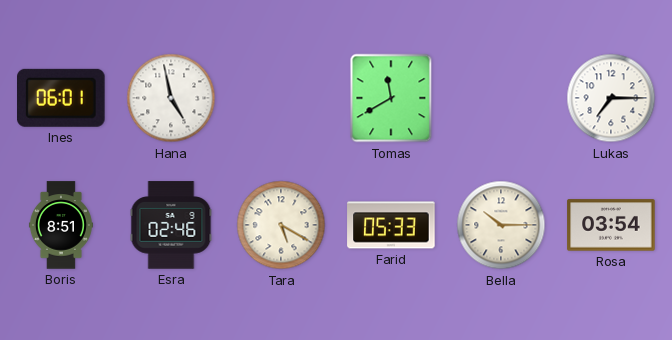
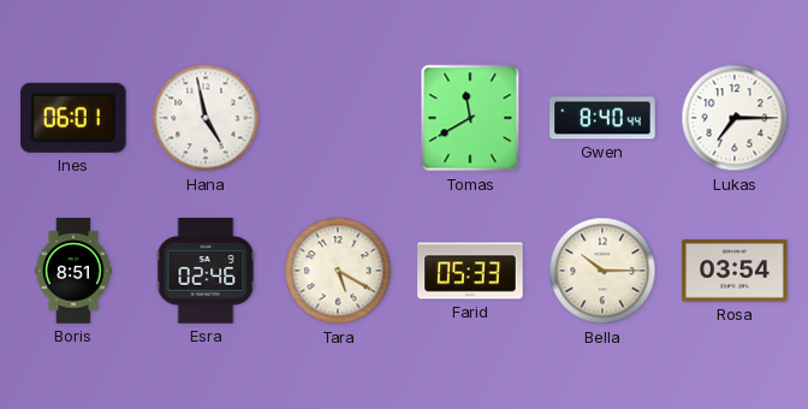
Gwen: none -> 8:40 (602, 118)
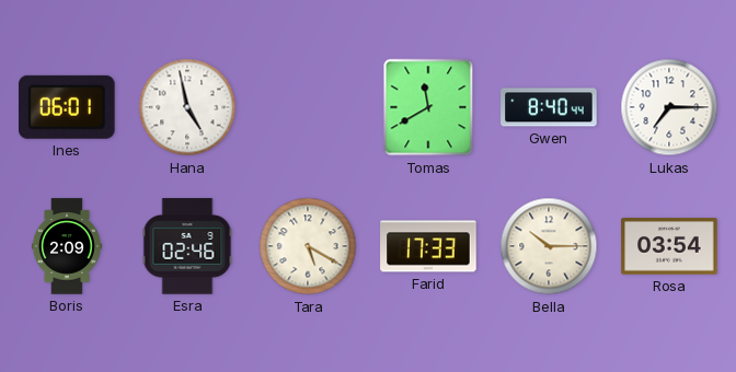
Boris: 8:51 -> 2:09 (67, 246)
Farid: 05:33 -> 17:33 (428, 246)
